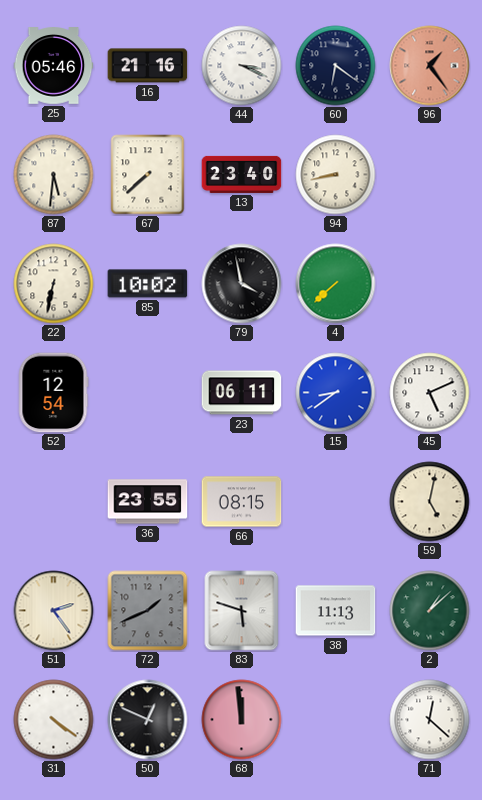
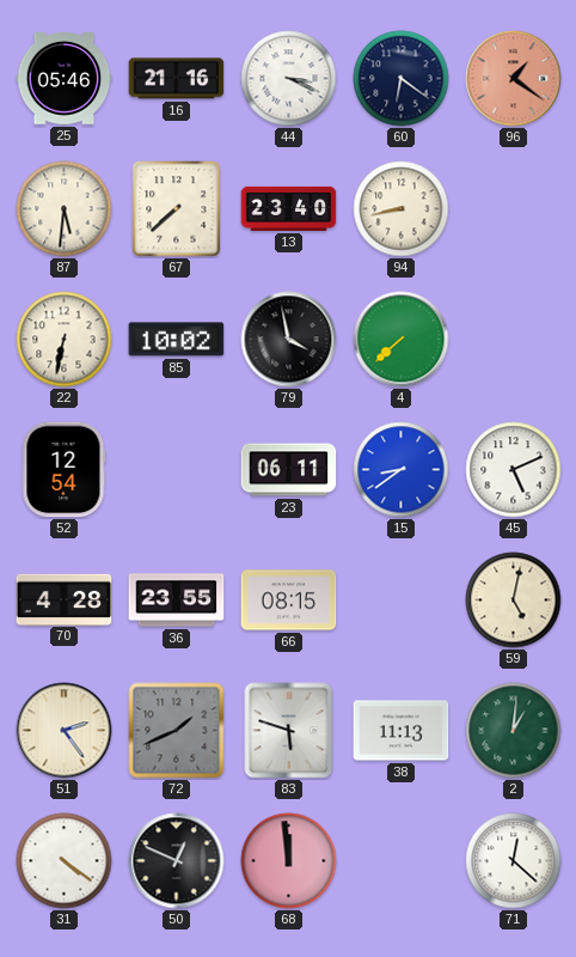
96: 1:24 -> 1:21 (514, 79)
70: none -> 4:28 (65, 599)
2: 1:08 -> 1:01 (514, 731)
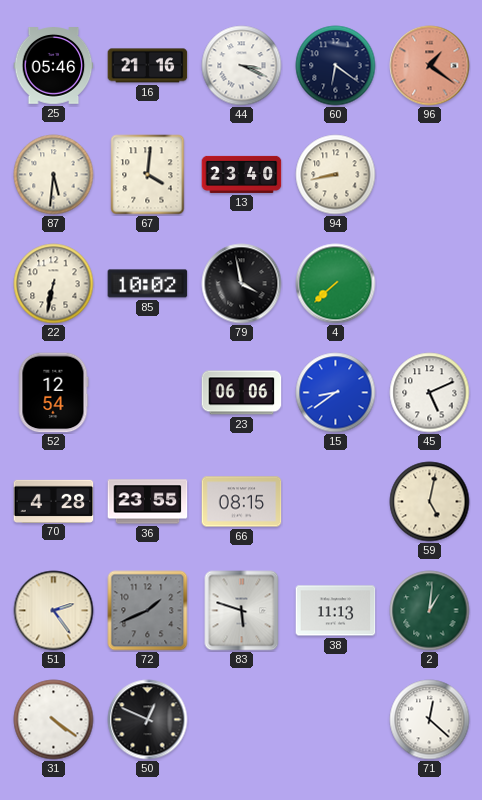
67: 7:38 -> 4:01 (148, 175)
23: 06:11 -> 06:06 (242, 393)
68: 11:59 -> none (289, 861)
